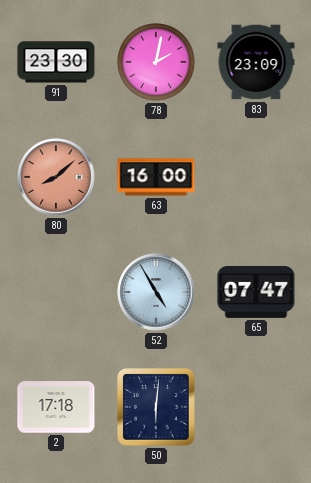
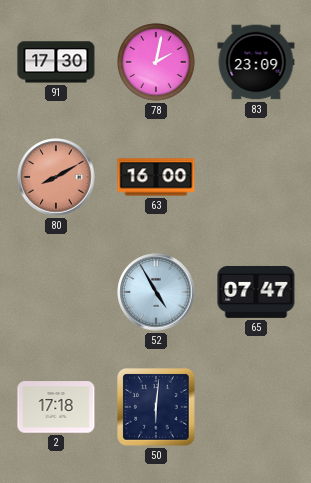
91: 23:30 -> 17:30 (56, 62)
80: 8:08 -> 8:10 (56, 177)
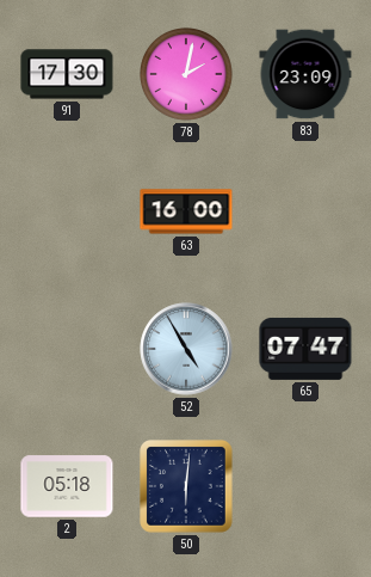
80: 8:10 -> none (56, 177)
2: 17:18 -> 05:18 (67, 486)
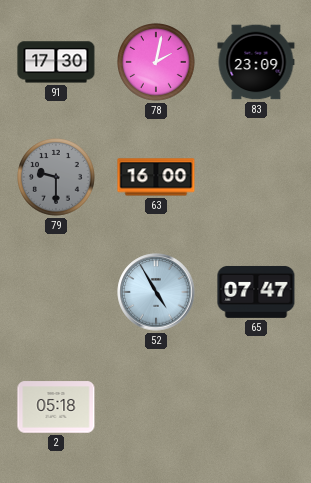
79: none -> 9:30 (57, 178)
50: 6:01 -> none (186, 486)
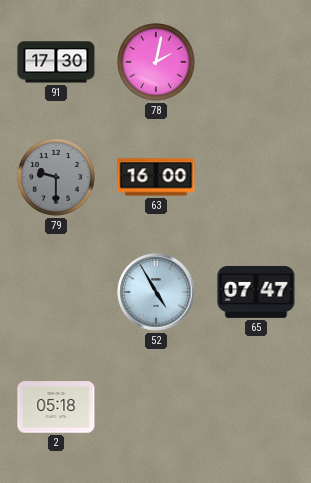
83: 23:09 -> none (256, 62)
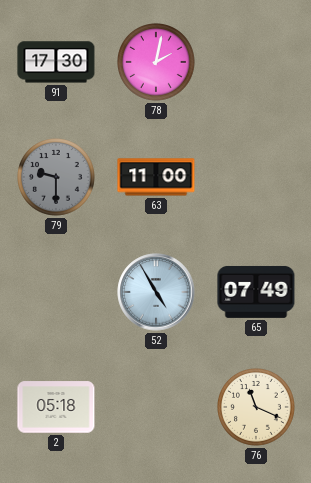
63: 16:00 -> 11:00 (156, 177)
65: 07:47 -> 07:49 (256, 292)
76: none -> 11:19 (257, 408)
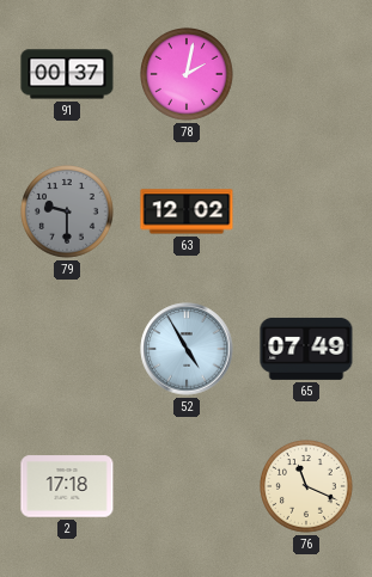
91: 17:30 -> 00:37 (67, 74)
63: 11:00 -> 12:02 (187, 211)
2: 05:18 -> 17:18 (67, 486)
